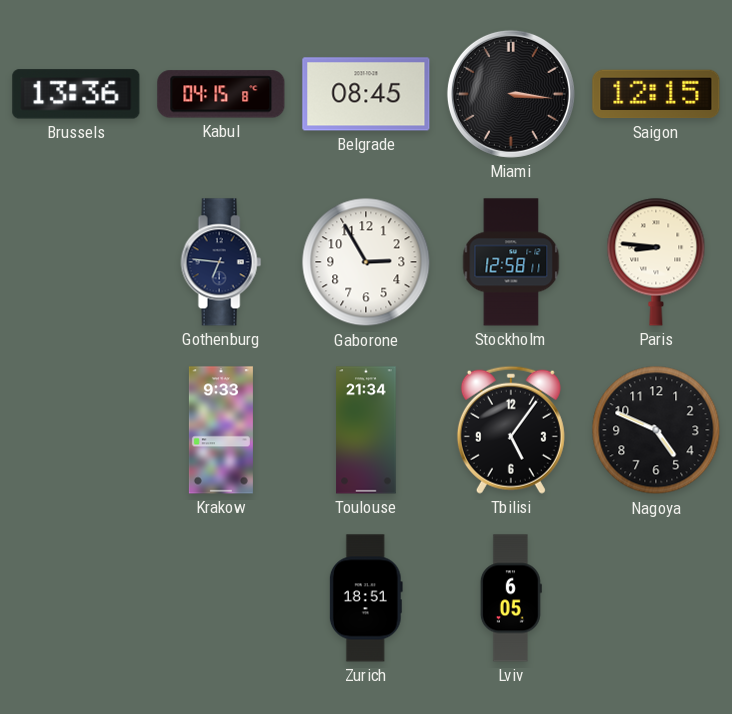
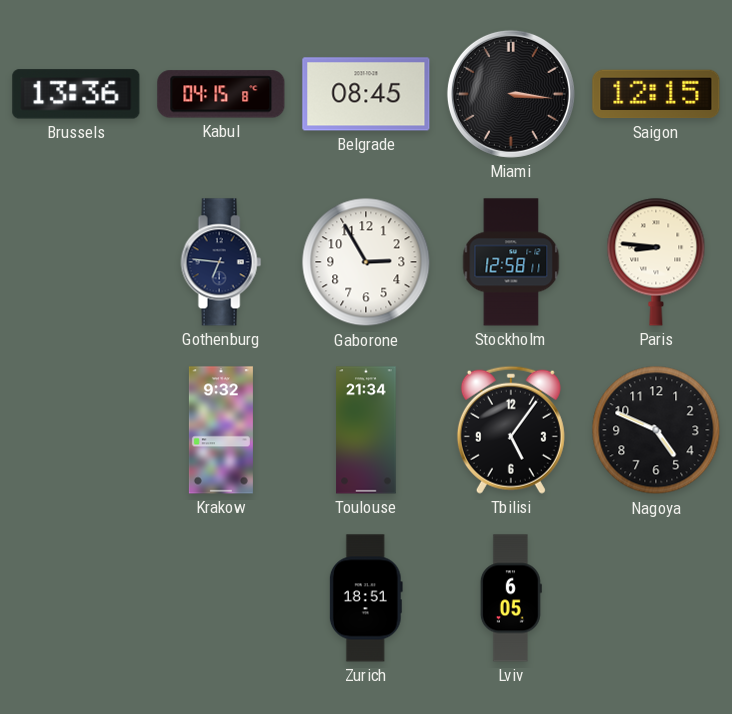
Krakow: 9:33 -> 9:32 (221, 430)
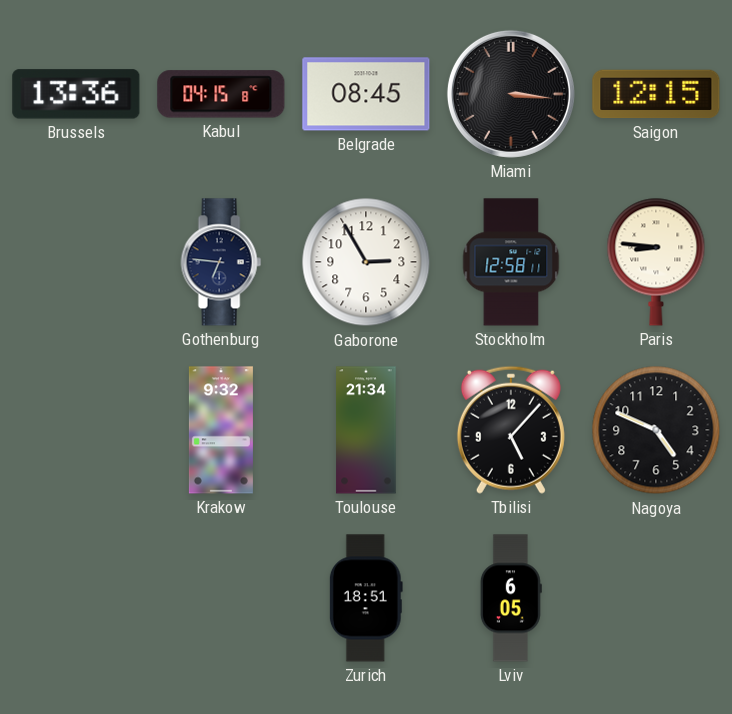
Tbilisi: 5:06 -> 5:07 (511, 430)
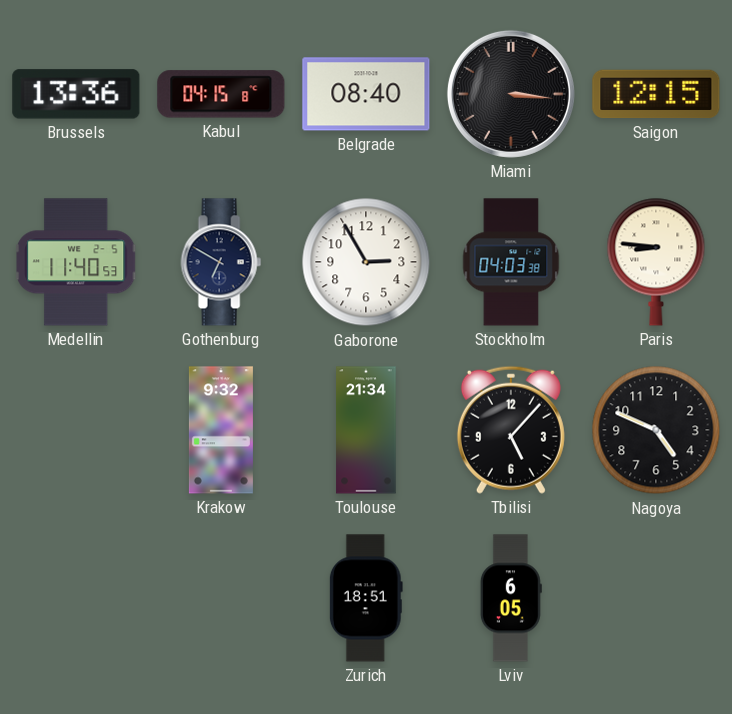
Belgrade: 08:45 -> 08:40 (366, 94)
Medellin: none -> 11:40 (77, 262)
Gothenburg: 6:46 -> 6:50 (221, 262)
Stockholm: 12:58 -> 04:03 (511, 262)
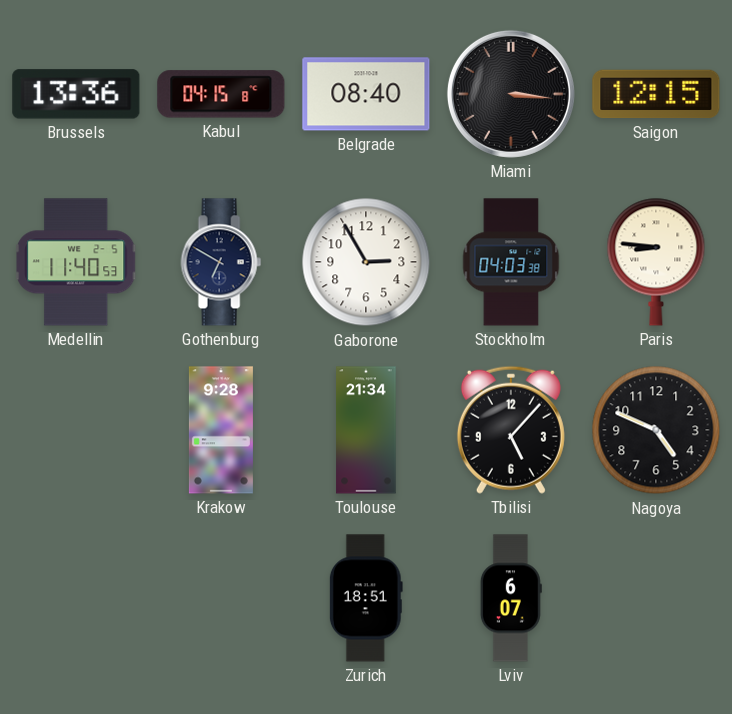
Krakow: 9:32 -> 9:28 (221, 430)
Lviv: 6:05 -> 6:07 (511, 598)
